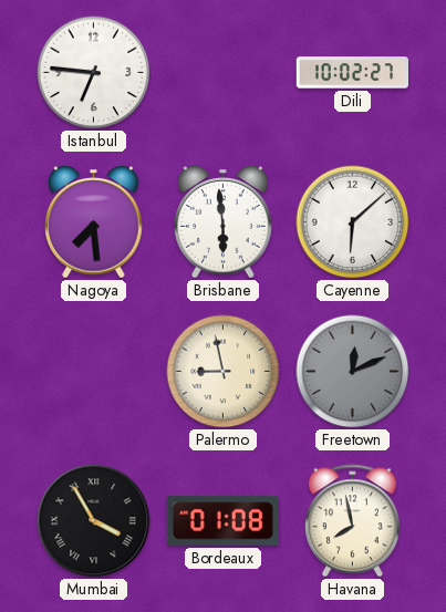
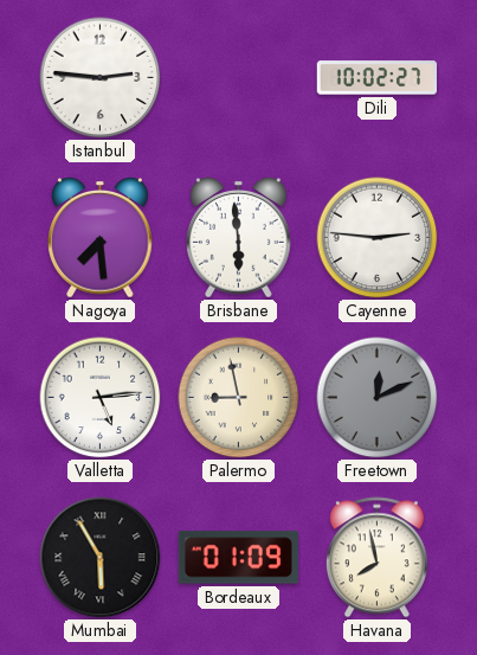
Istanbul: 6:46 -> 2:46 (101, 78)
Cayenne: 6:08 -> 2:46 (378, 238)
Valletta: none -> 5:14 (101, 398)
Mumbai: 3:55 -> 5:55 (101, 558)
Bordeaux: 01:08 -> 01:09 (238, 558)
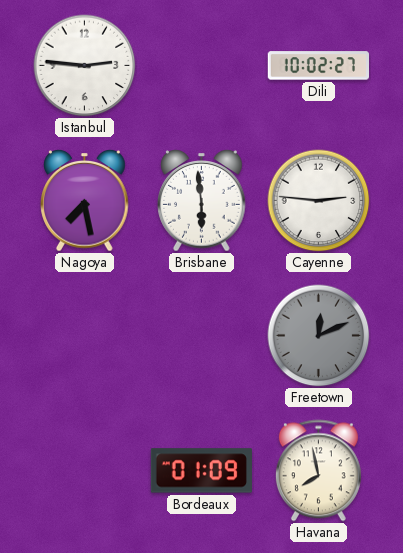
Nagoya: 7:29 -> 7:28 (85, 201)
Valletta: 5:14 -> none (101, 398)
Palermo: 8:58 -> none (239, 398)
Mumbai: 5:55 -> none (101, 558)
